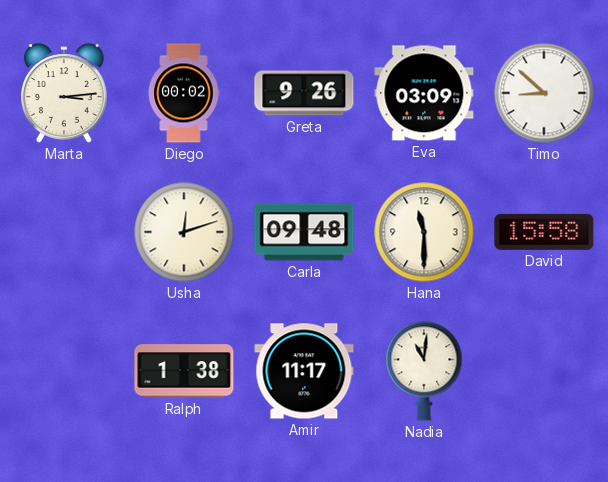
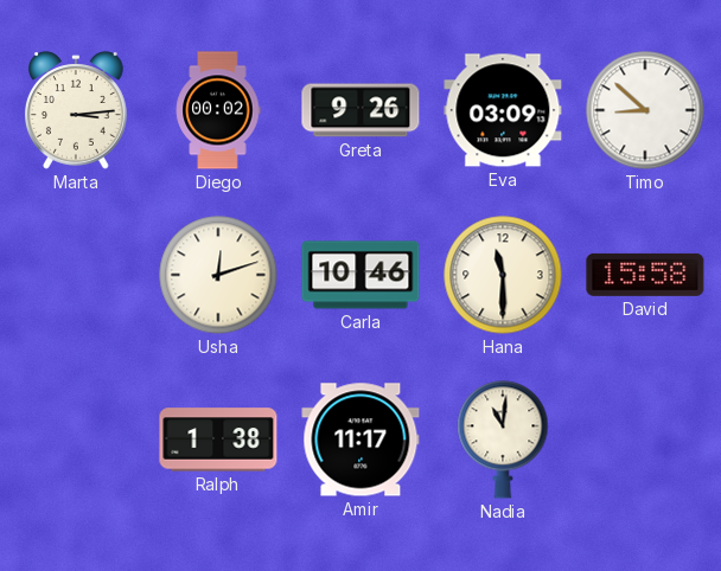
Carla: 09:48 -> 10:46 (360, 275)
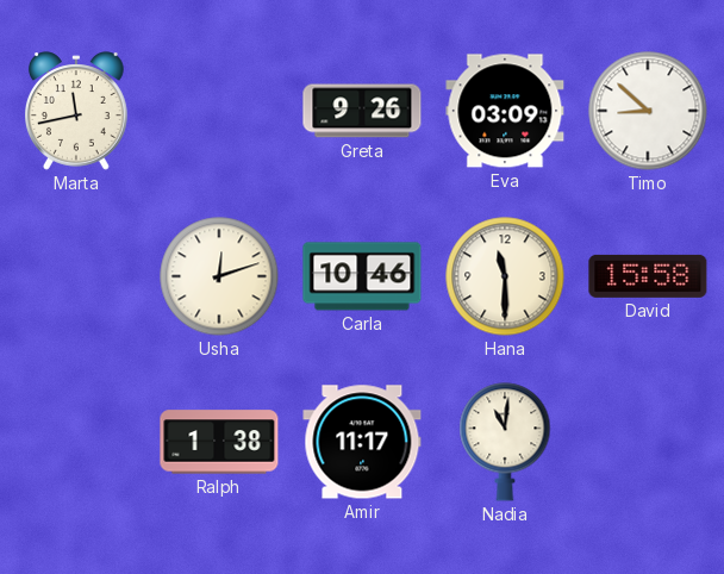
Marta: 3:14 -> 11:43 (77, 111)
Diego: 00:02 -> none (218, 110)
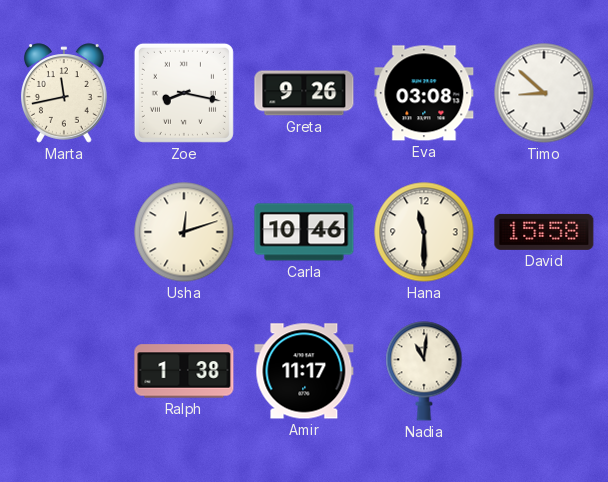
Zoe: none -> 8:17 (184, 93)
Eva: 03:09 -> 03:08 (424, 93)
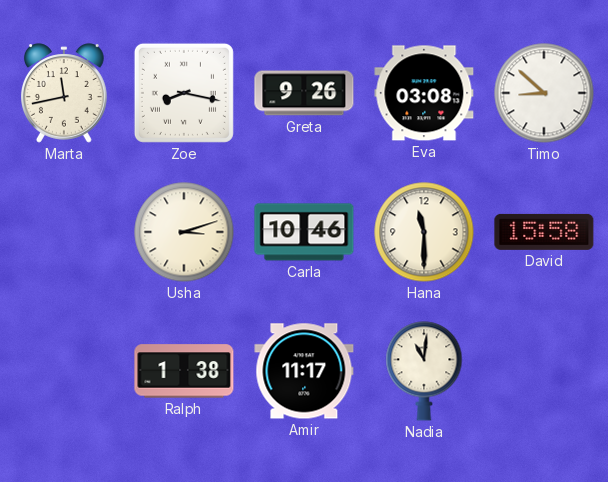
Usha: 12:12 -> 3:12 (184, 232)
